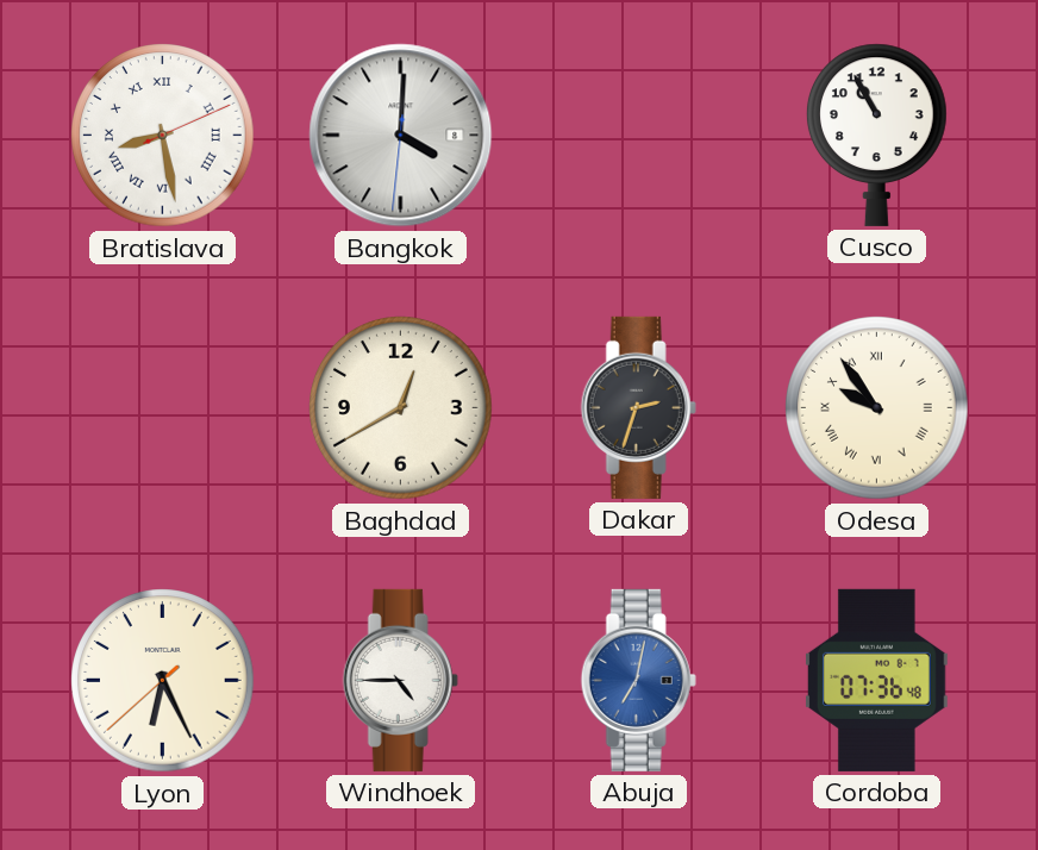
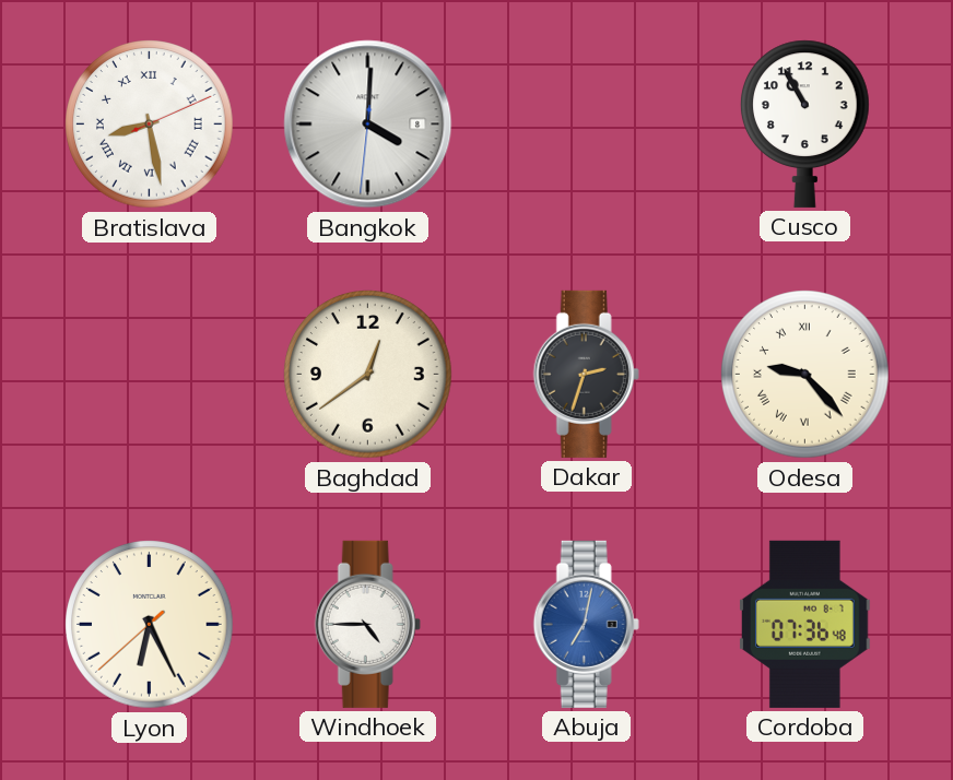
Baghdad: 12:40 -> 12:39 (368, 375)
Odesa: 9:54 -> 9:23 (805, 375)
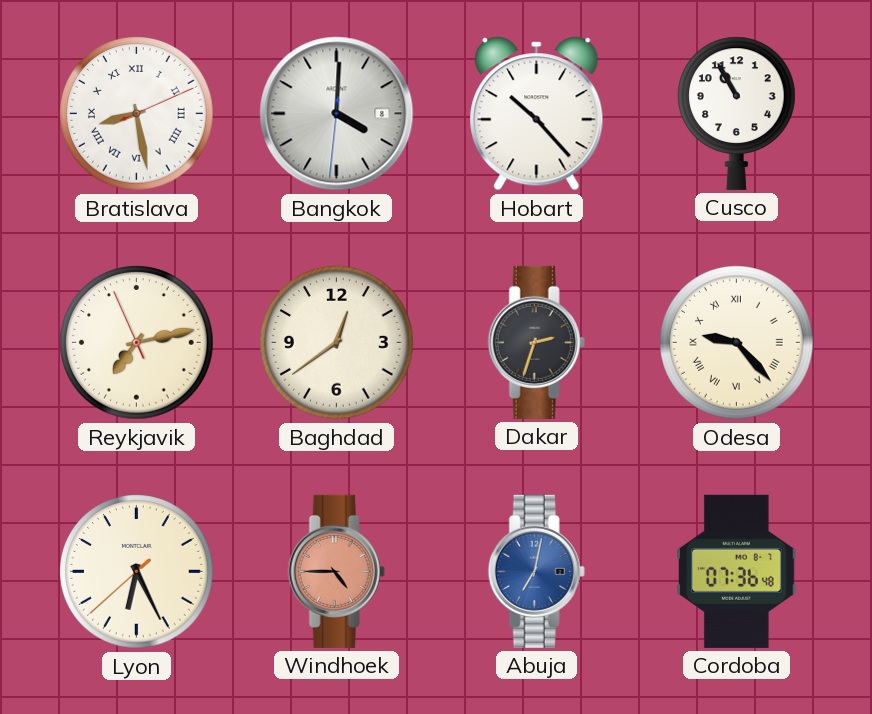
Hobart: none -> 10:23 (537, 114)
Reykjavik: none -> 7:12 (137, 343)
Windhoek dial: white -> salmon (336, 571)
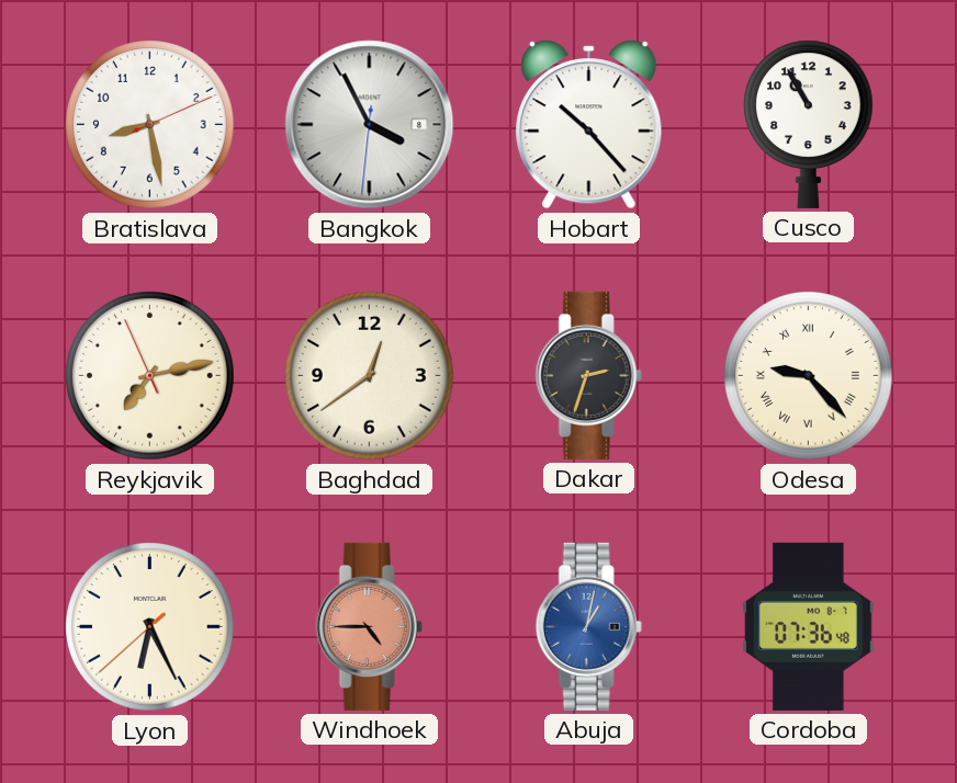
Bratislava numerals: Roman -> Arabic (150, 125)
Bangkok: 4:00 -> 3:55 (370, 125)
Abuja: 7:02 -> 1:02 (588, 626)
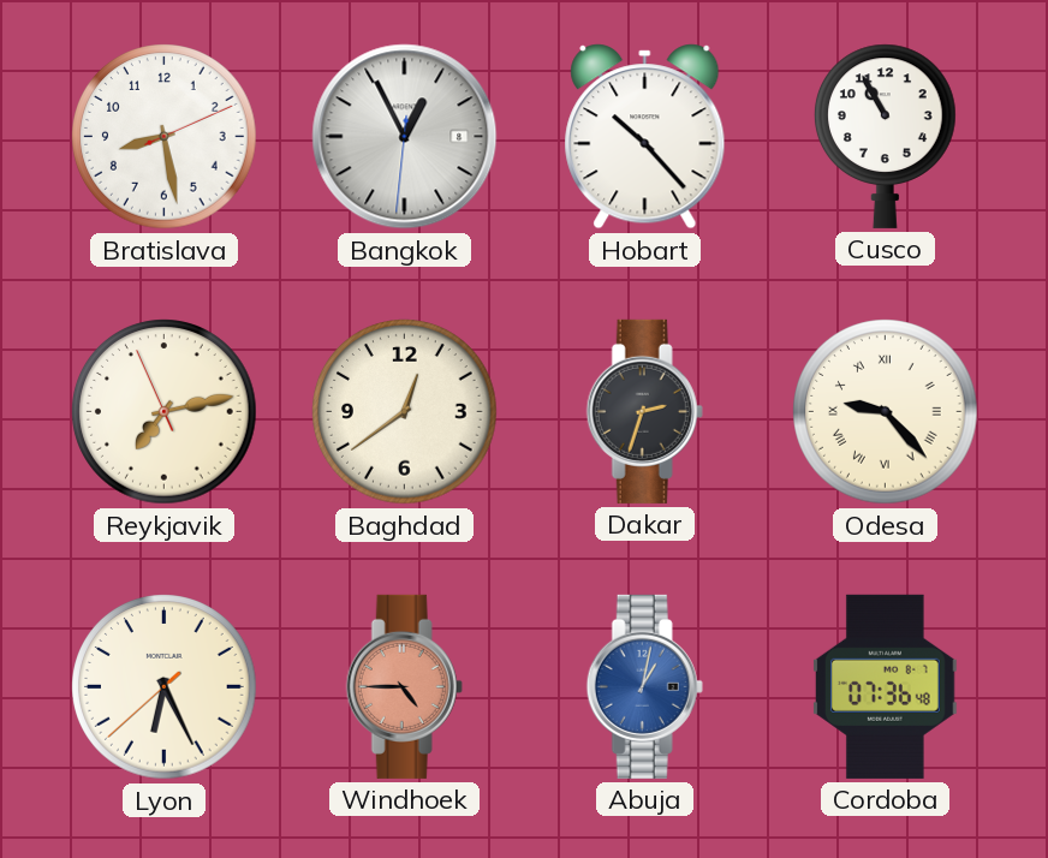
Bangkok: 3:55 -> 12:55 (405, 137)
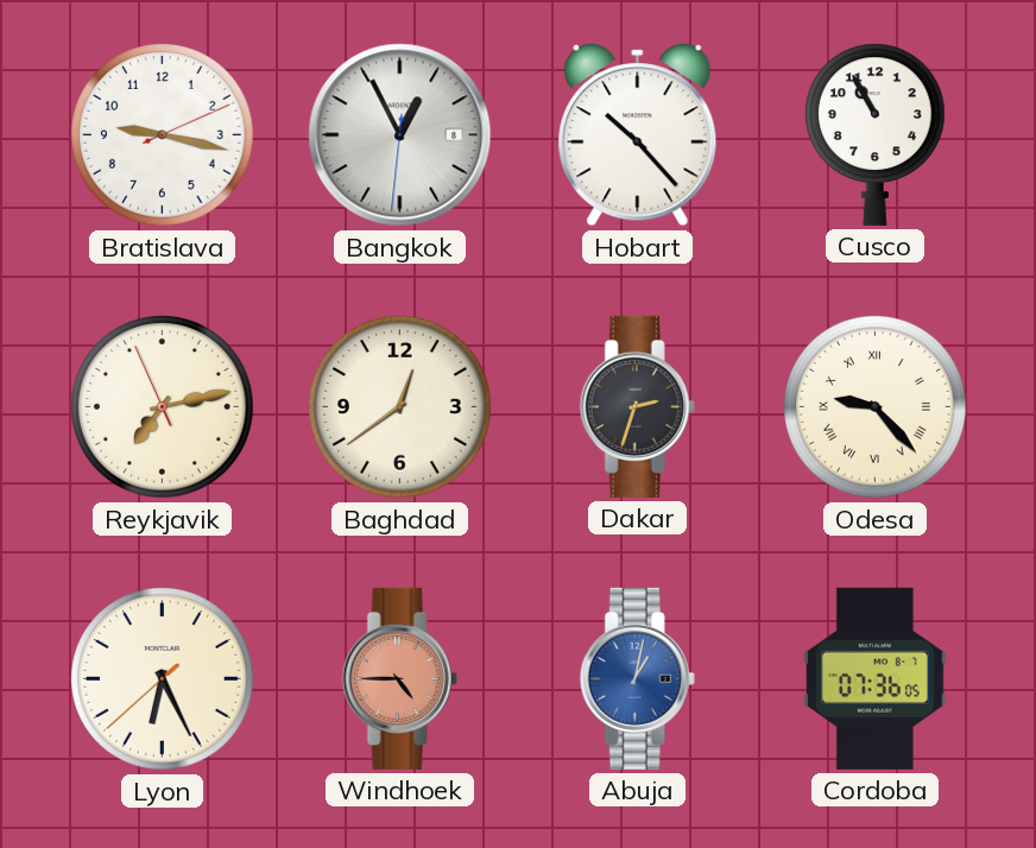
Bratislava: 8:28 -> 9:17 (163, 135)
Cordoba: 07:36:48 -> 07:36:05 (874, 678)
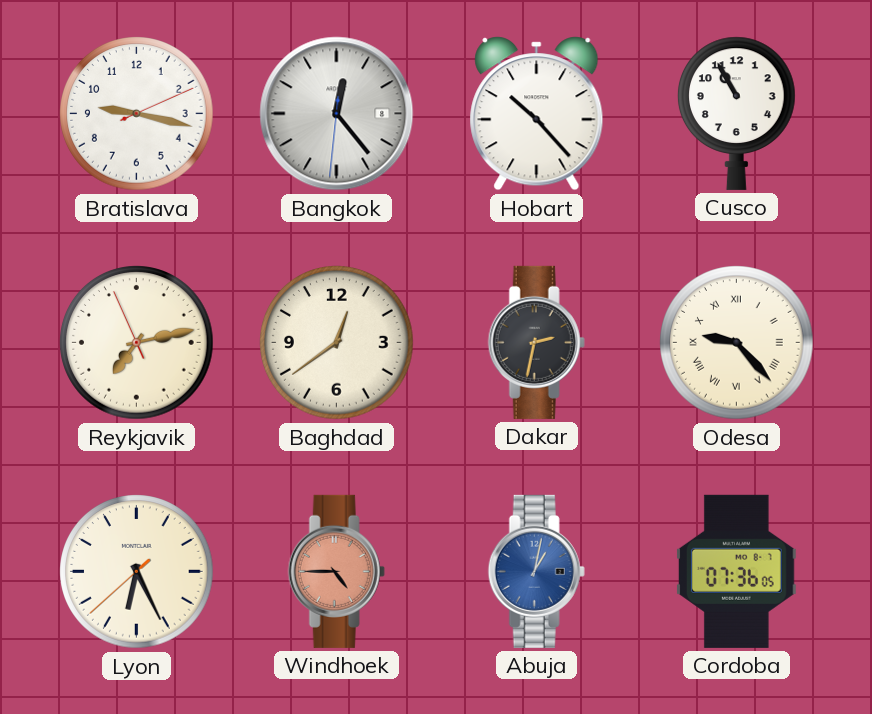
Bangkok: 12:55 -> 12:23 (337, 114)
Dakar: 2:33 -> 2:32 (536, 342)
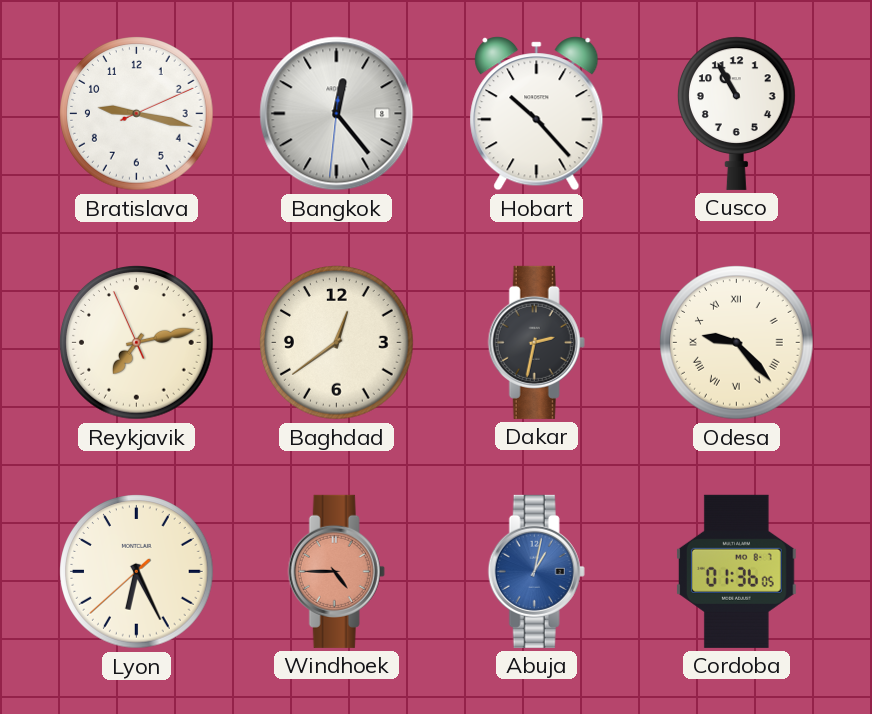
Cordoba: 07:36 -> 01:36 (736, 571)
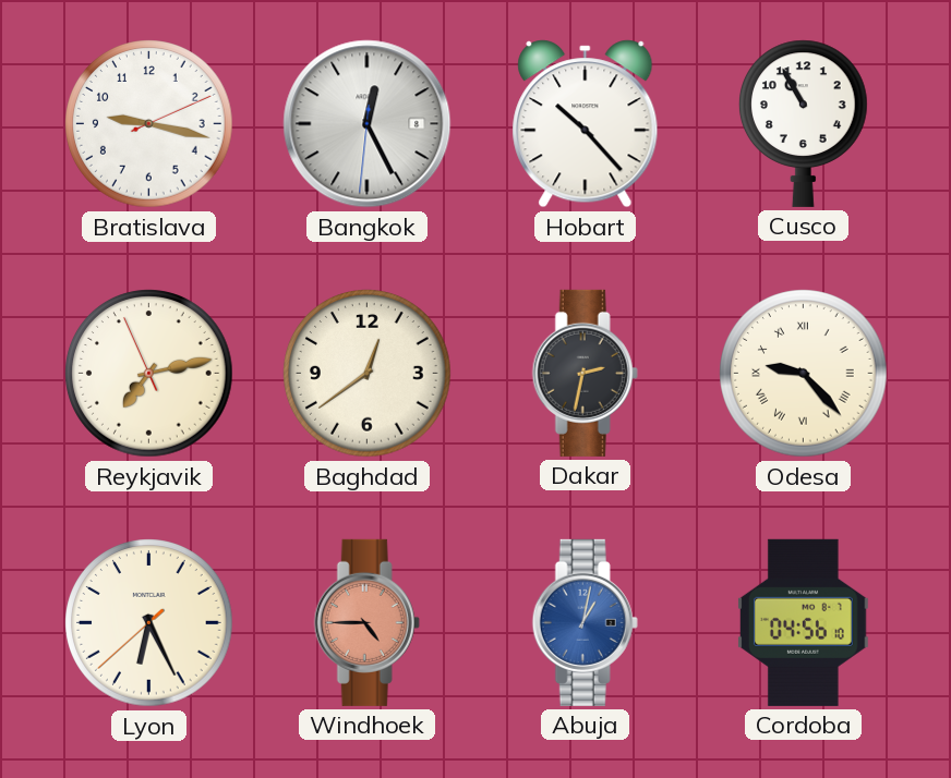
Bangkok: 12:23 -> 12:25 (368, 124)
Cordoba: 01:36 -> 04:56 (803, 622)
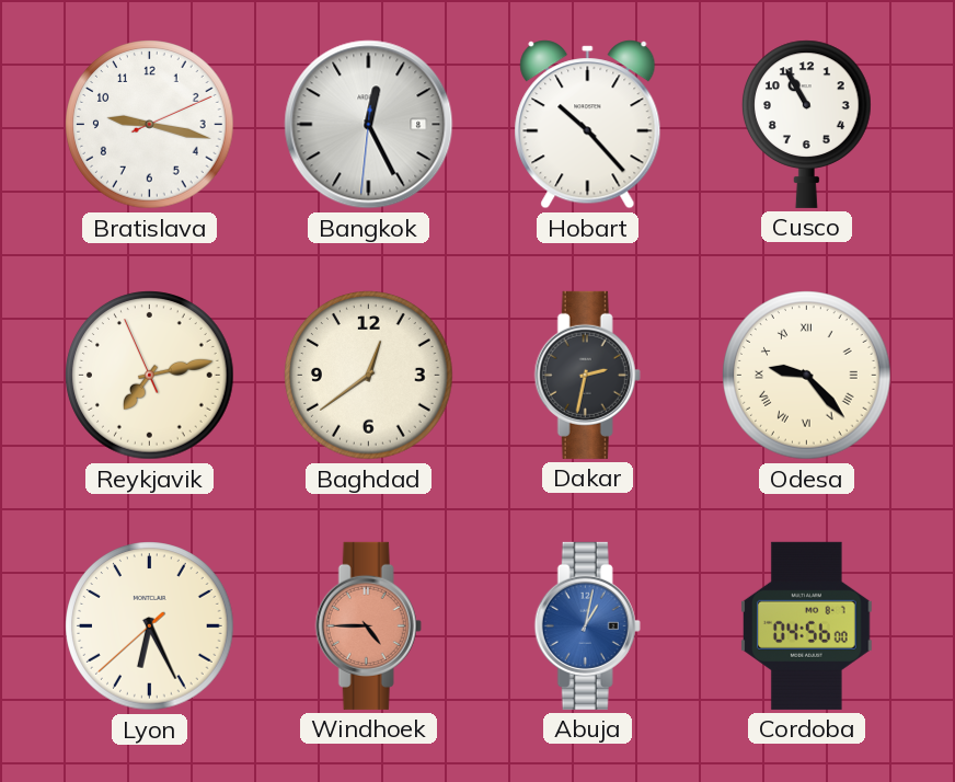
Cordoba: 04:56:10 -> 04:56:00 (806, 625)
